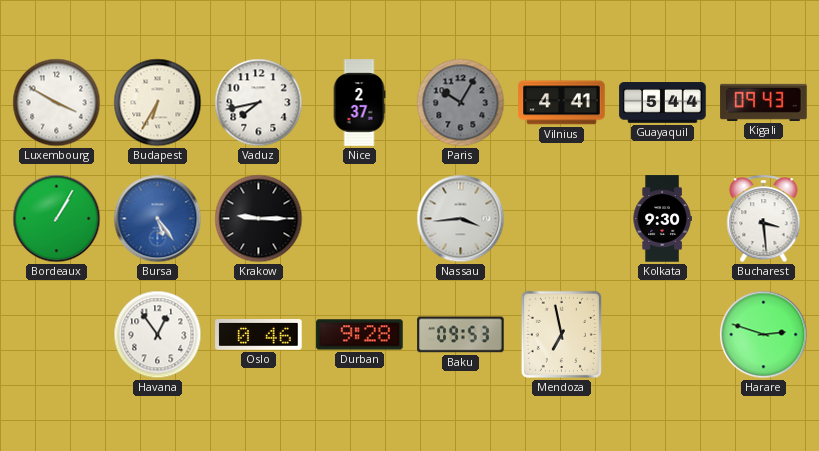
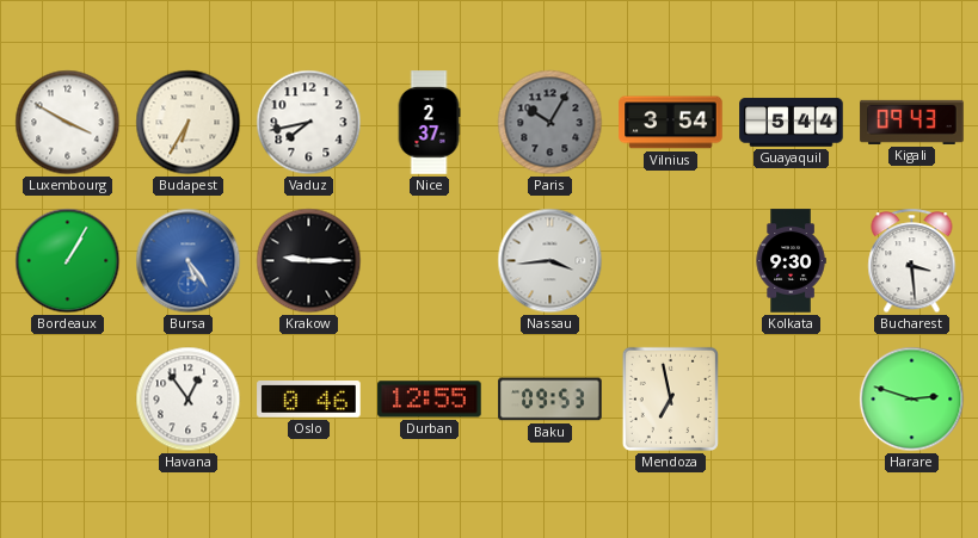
Vilnius: 4:41 -> 3:54 (671, 123)
Durban: 9:28 -> 12:55 (430, 400)
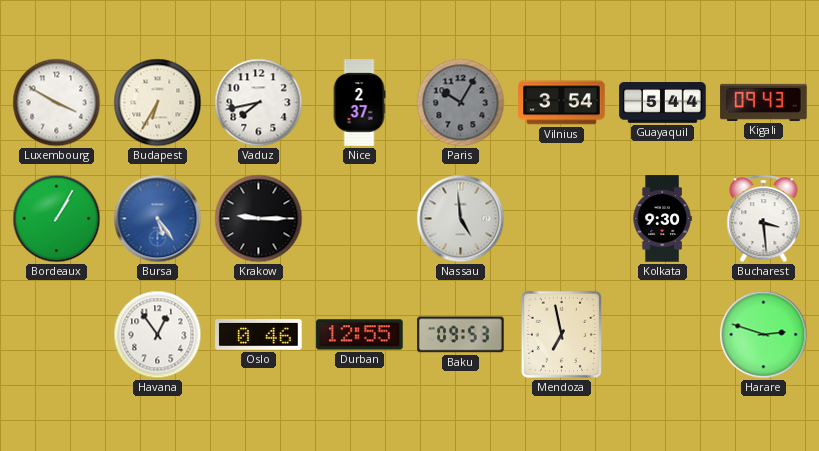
Nassau: 3:44 -> 4:59 (461, 219)
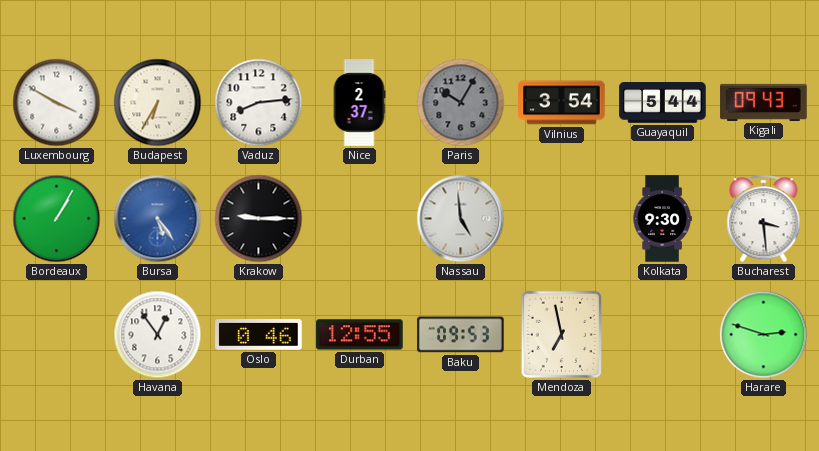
Vaduz: 7:43 -> 8:14 (259, 103)
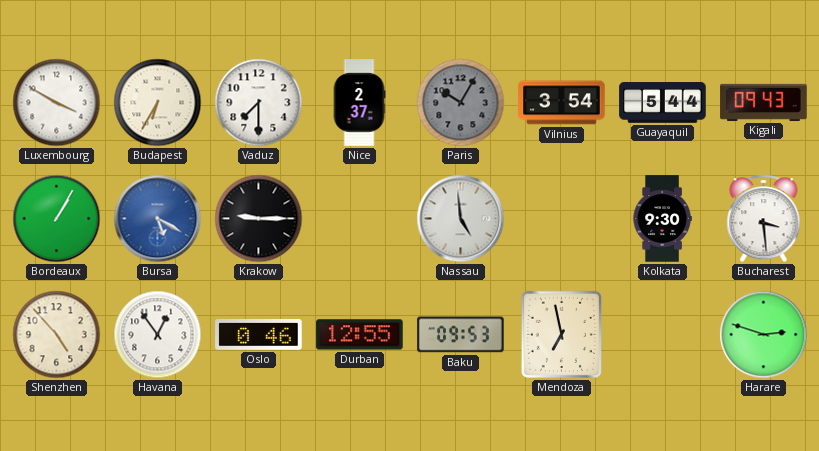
Vaduz: 8:14 -> 7:30 (259, 103)
Bursa: 5:24 -> 5:20 (158, 219)
Shenzhen: none -> 4:53 (57, 335)
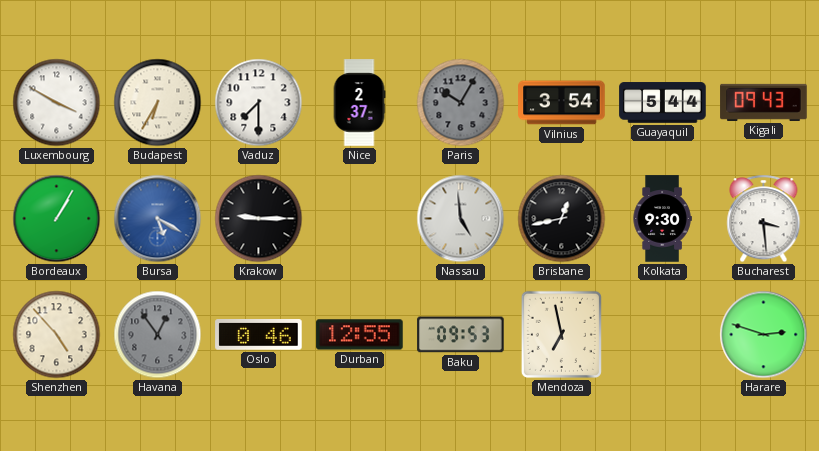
Brisbane: none -> 12:43 (562, 219)
Havana dial: white -> grey (158, 335)
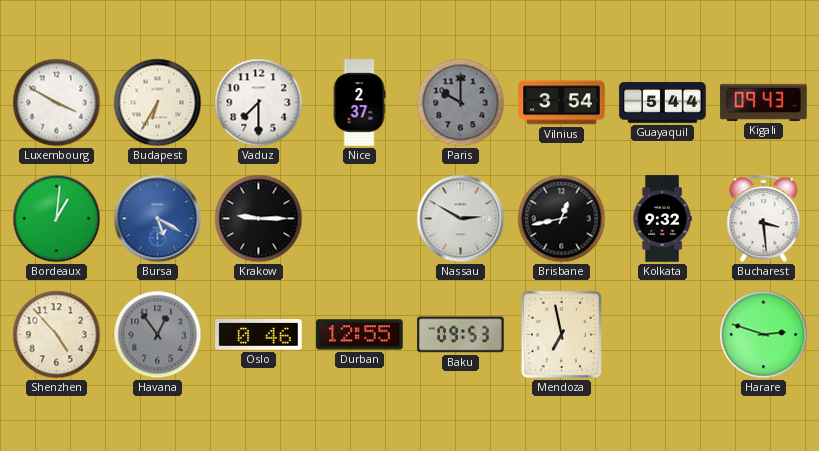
Paris: 10:05 -> 10:00 (461, 103)
Bordeaux: 1:05 -> 1:01 (57, 219)
Nassau: 4:59 -> 2:50 (461, 219)
Kolkata: 9:30 -> 9:32 (662, 219)
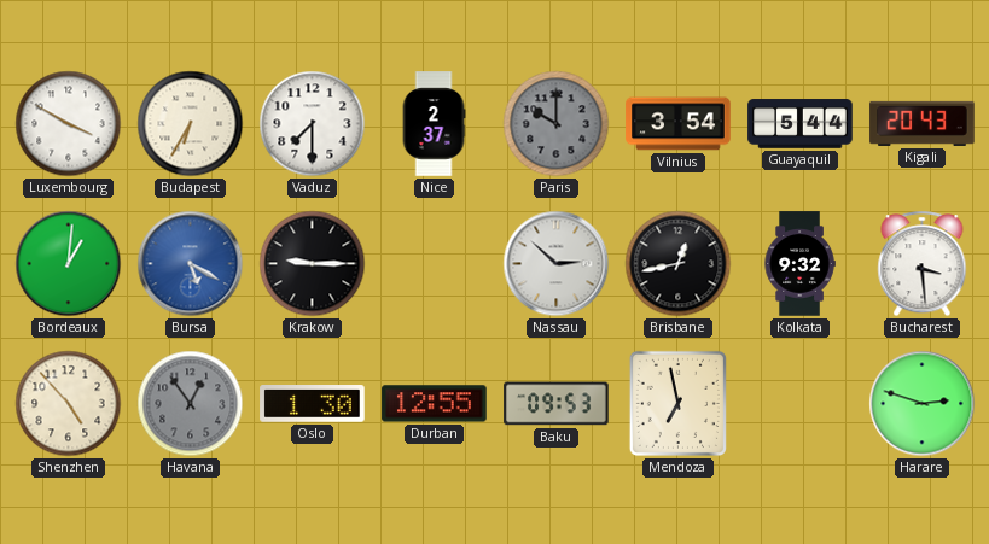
Kigali: 09:43 -> 20:43 (923, 123)
Nassau: 2:50 -> 2:52 (557, 264)
Oslo: 0:46 -> 1:30 (313, 404)
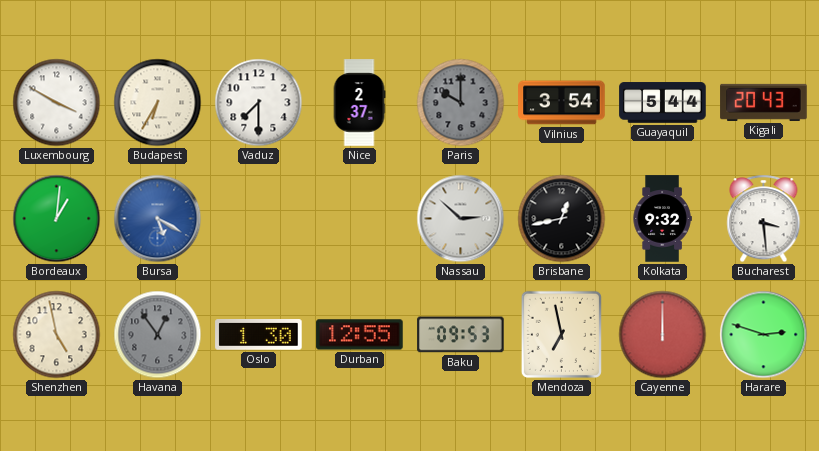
Krakow: 9:15 -> none (313, 264)
Shenzhen: 4:53 -> 4:58 (57, 335)
Cayenne: none -> 12:00 (663, 335)
